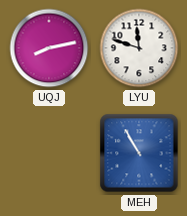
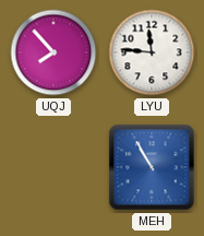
UQJ: 8:13 -> 7:53 (53, 52)
LYU: 11:48 -> 11:46 (152, 52)
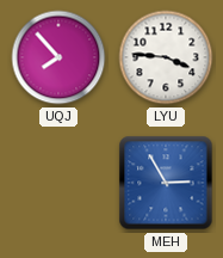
LYU: 11:46 -> 3:46 (166, 57)
MEH: 10:55 -> 2:55 (166, 183)
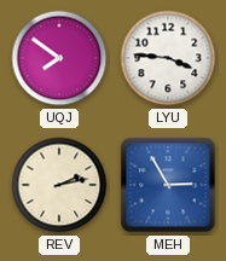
UQJ: 7:53 -> 7:51 (59, 58)
REV: none -> 2:13 (59, 185)
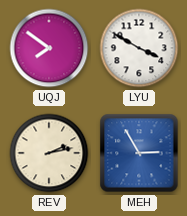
LYU: 3:46 -> 3:50 (139, 48)
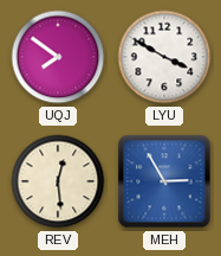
REV: 2:13 -> 12:29 (58, 181)
